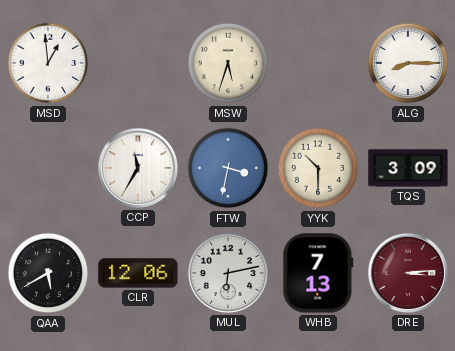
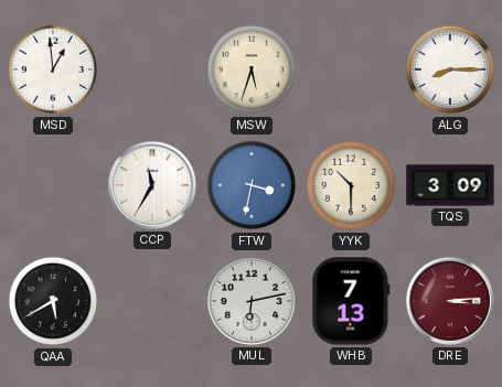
CLR: 12:06 -> none (138, 273)
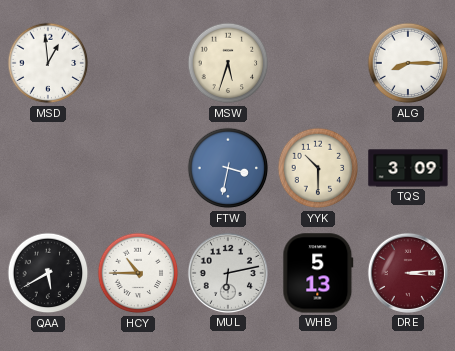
CCP: 11:35 -> none (152, 185)
HCY: none -> 10:45 (138, 273)
WHB: 7:13 -> 5:13 (318, 273)
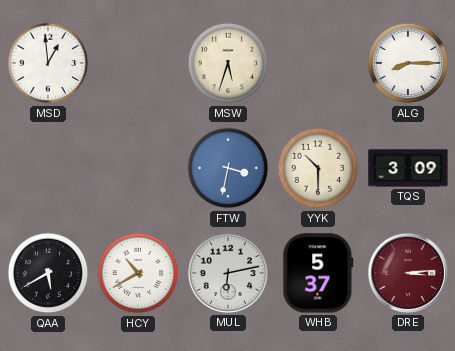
HCY: 10:45 -> 10:40 (138, 273)
WHB: 5:13 -> 5:37 (318, 273)
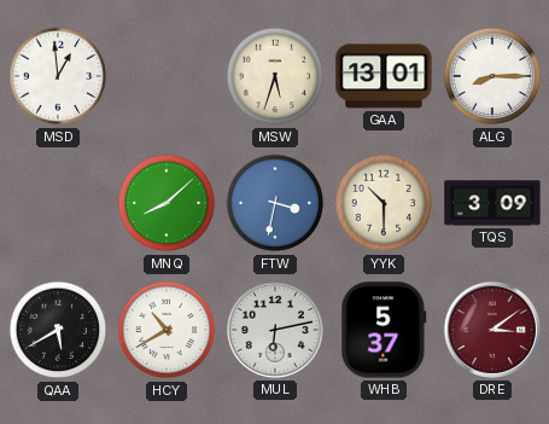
GAA: none -> 13:01 (384, 76)
MNQ: none -> 8:08 (167, 203)
DRE: 3:14 -> 3:09 (492, 330)
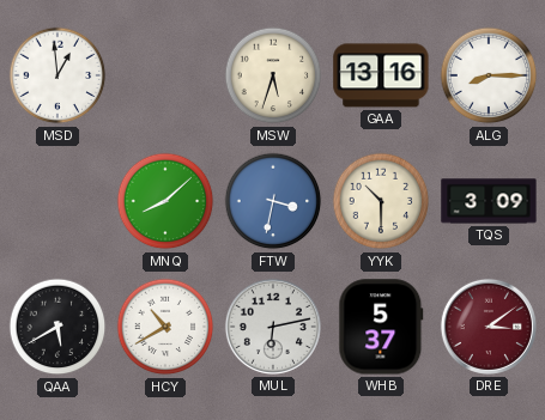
GAA: 13:01 -> 13:16 (381, 75)
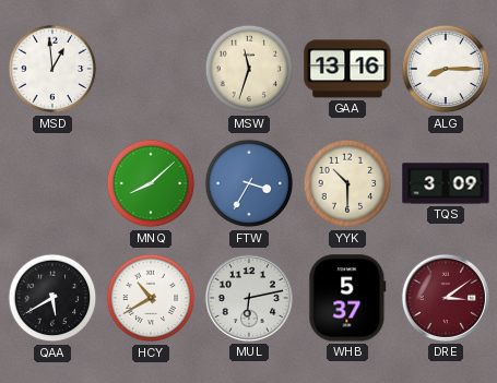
MSW: 5:33 -> 11:33 (249, 69)
FTW: 3:32 -> 3:35 (249, 183)
